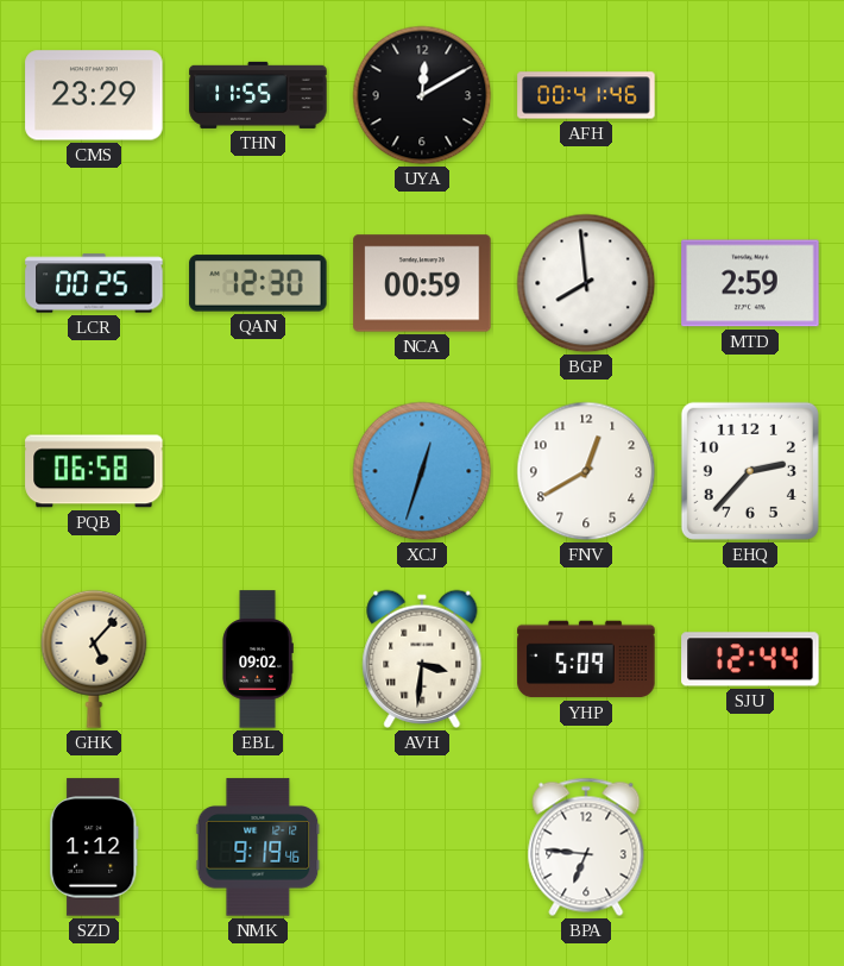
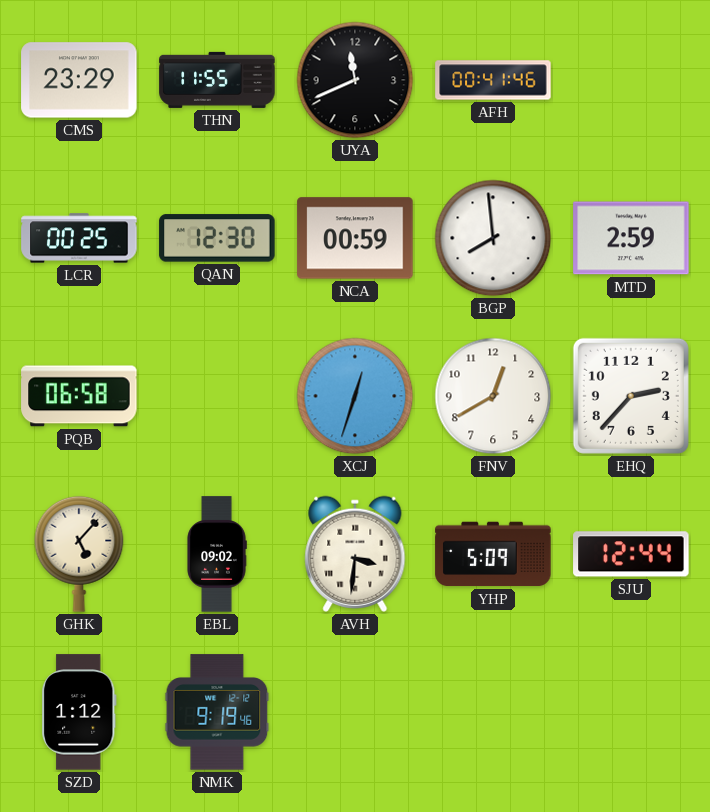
UYA: 12:10 -> 11:41 (355, 80)
BPA: 6:46 -> none (586, 847)
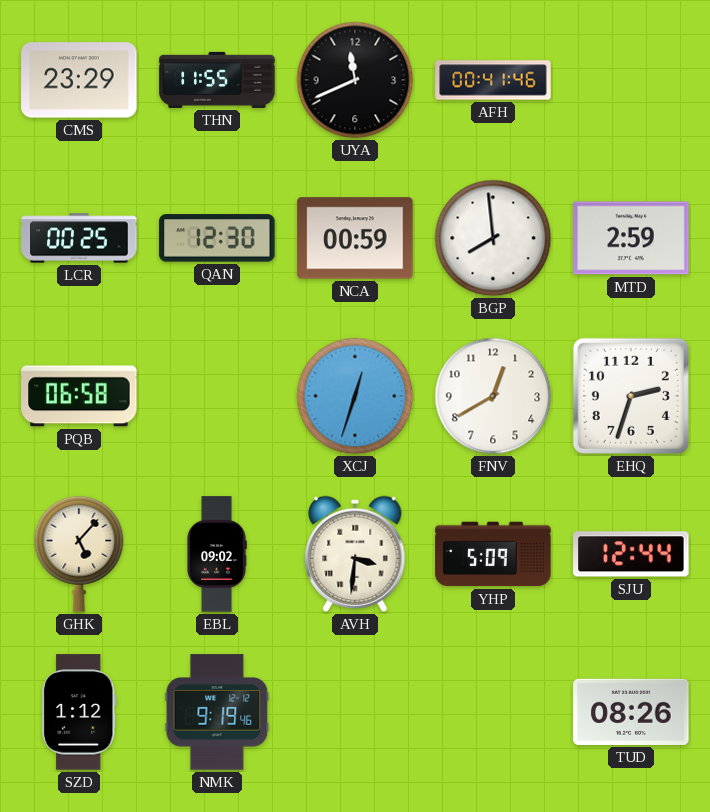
EHQ: 2:37 -> 2:33 (631, 396)
TUD: none -> 08:26 (631, 712)
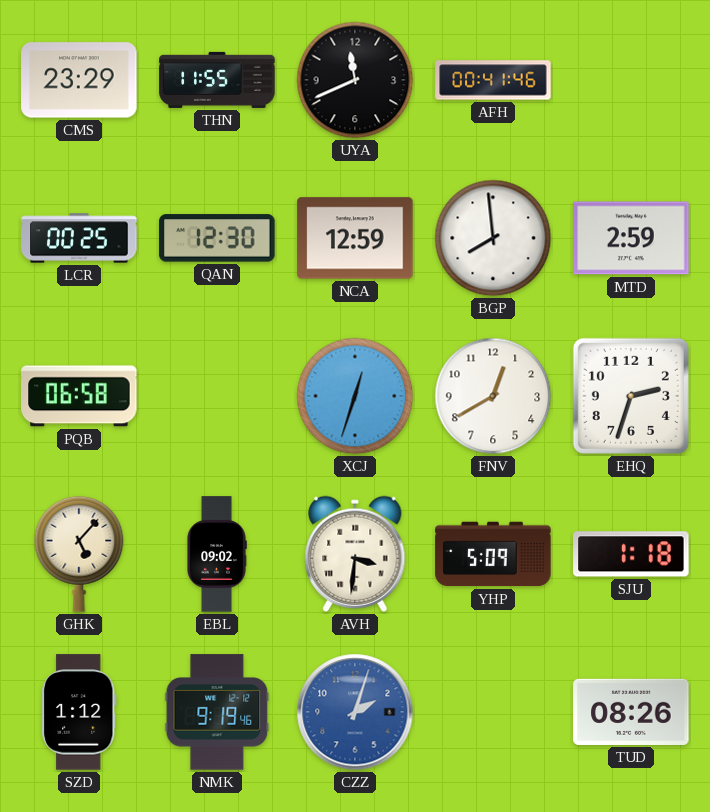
NCA: 00:59 -> 12:59 (355, 238)
SJU: 12:44 -> 1:18 (631, 554)
CZZ: none -> 2:03 (355, 712)
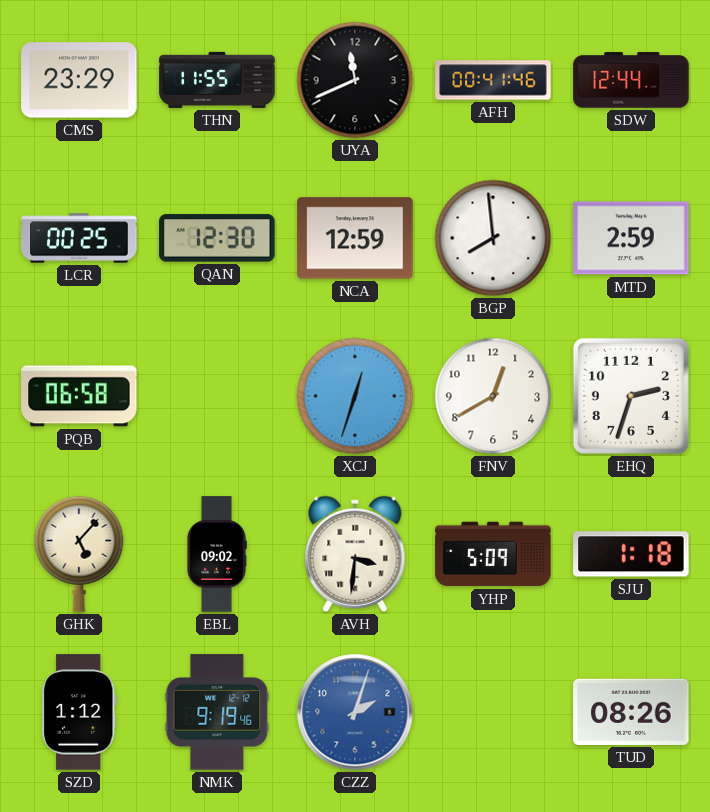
SDW: none -> 12:44 (631, 80)
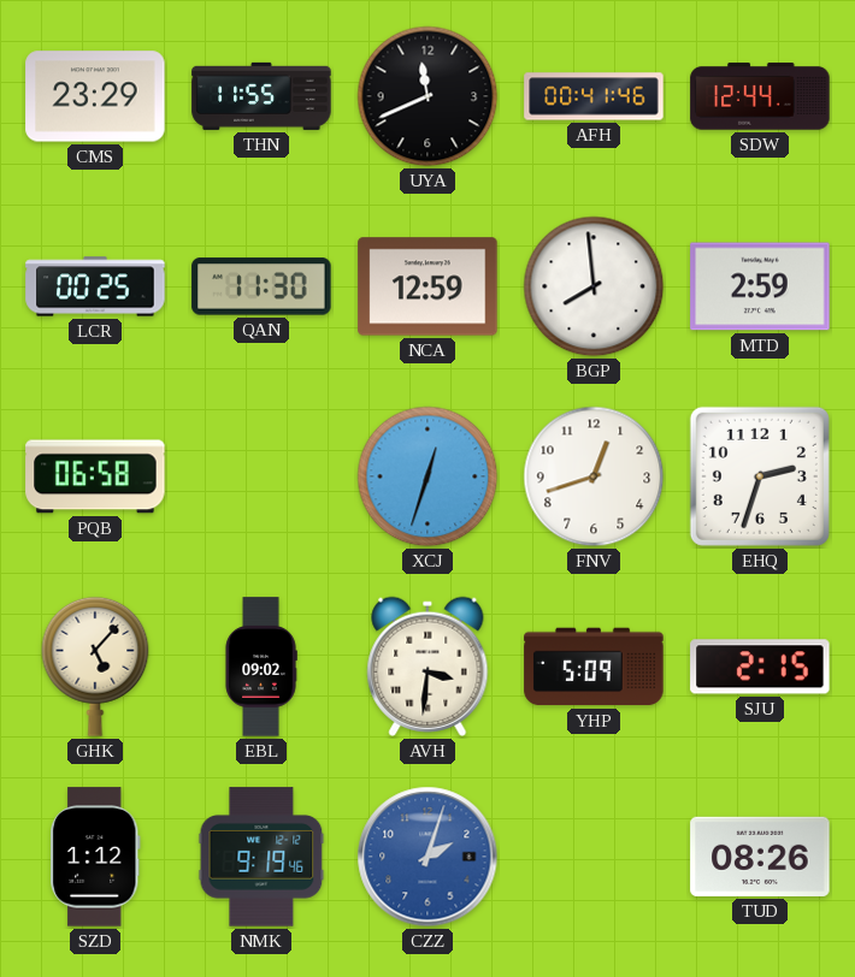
QAN: 12:30 -> 11:30 (261, 286)
FNV: 12:40 -> 12:42 (594, 476)
SJU: 1:18 -> 2:15 (760, 667)
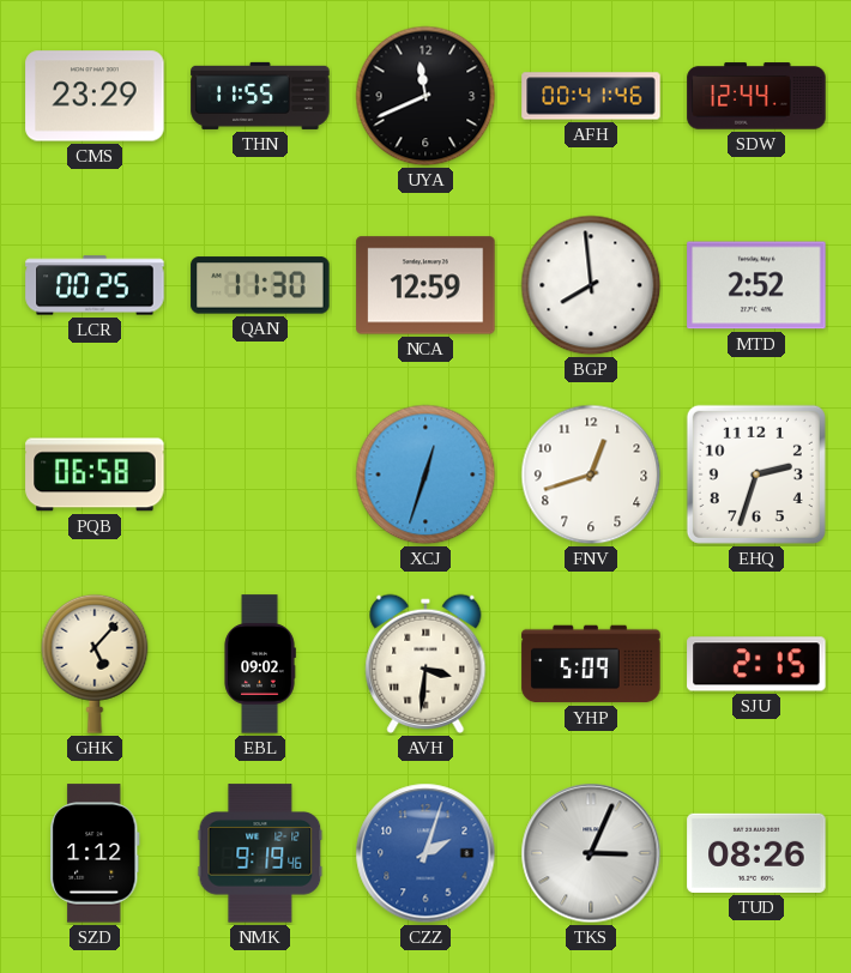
MTD: 2:59 -> 2:52 (756, 285)
TKS: none -> 3:04 (591, 853)
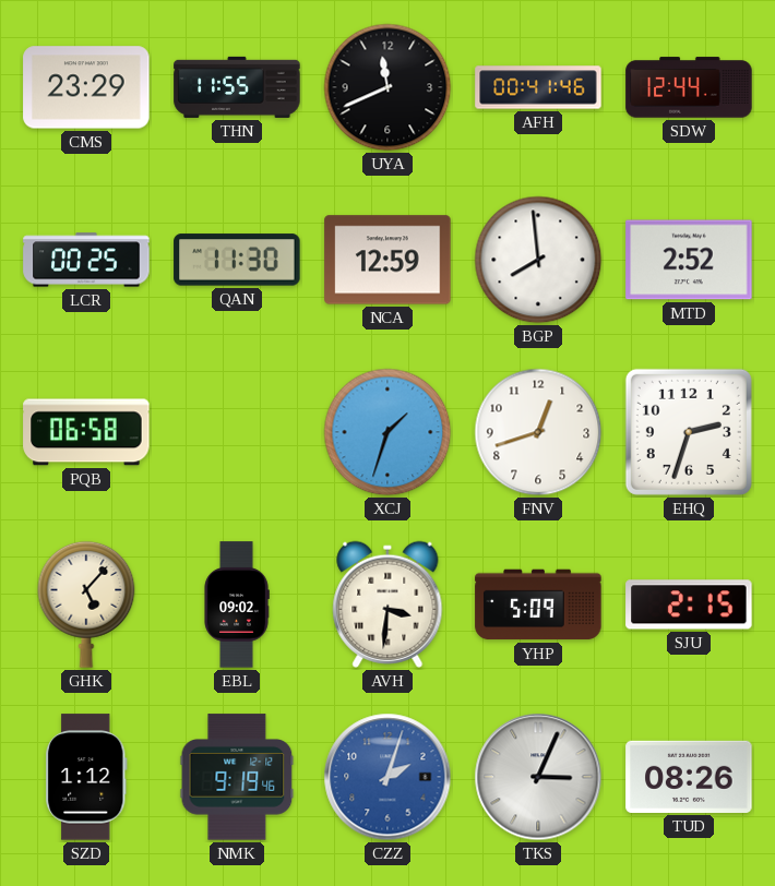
XCJ: 12:33 -> 1:33 (388, 432)
